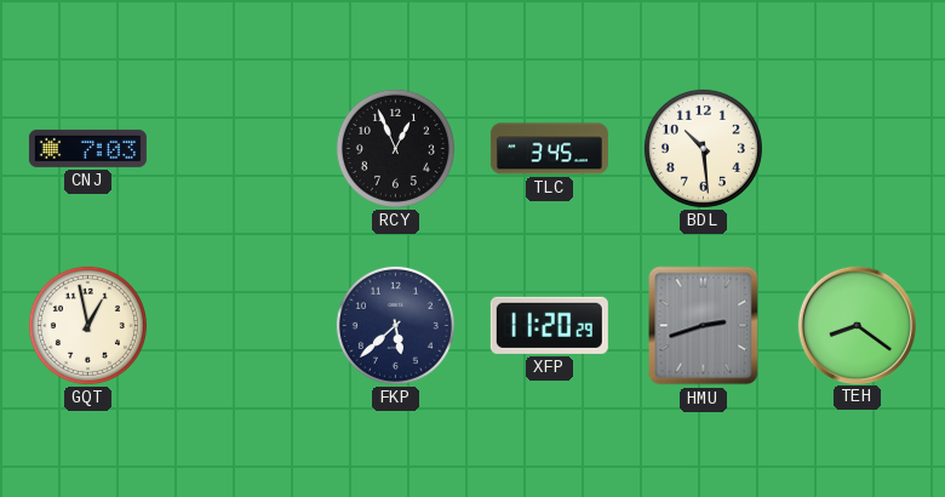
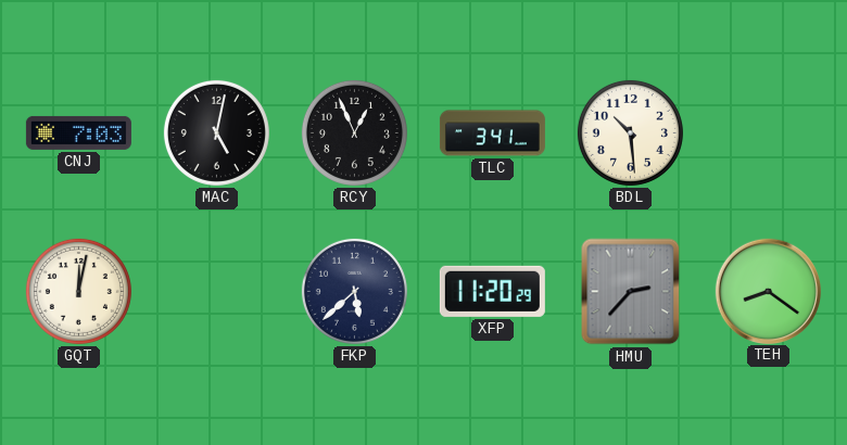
MAC: none -> 5:02 (216, 132)
TLC: 3:45 -> 3:41 (492, 133)
GQT: 12:58 -> 12:02 (78, 291)
HMU: 2:42 -> 2:37 (631, 292)
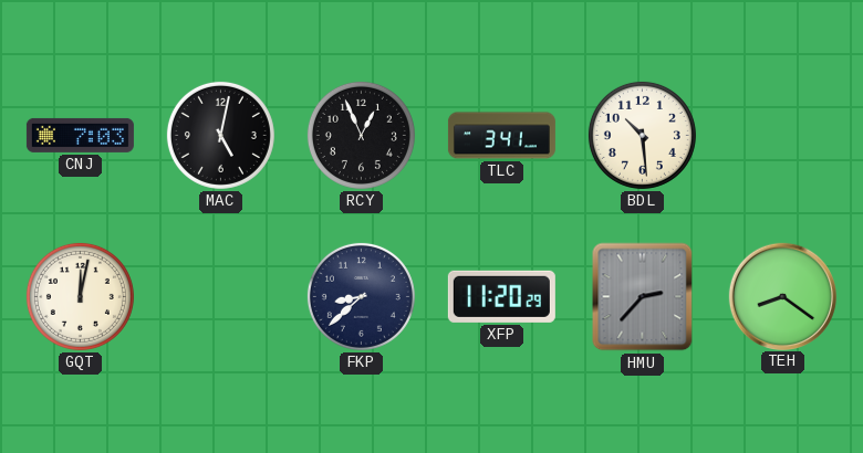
FKP: 5:38 -> 8:38 (361, 296)
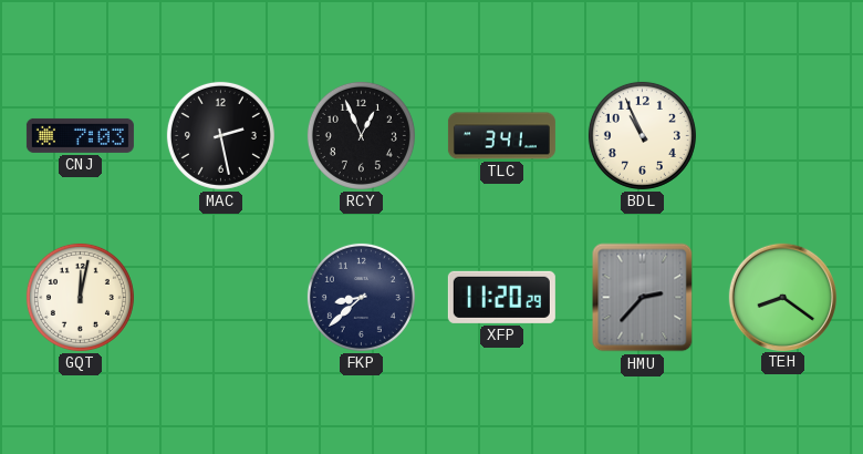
MAC: 5:02 -> 2:28 (220, 135)
BDL: 10:29 -> 10:56 (642, 135)
